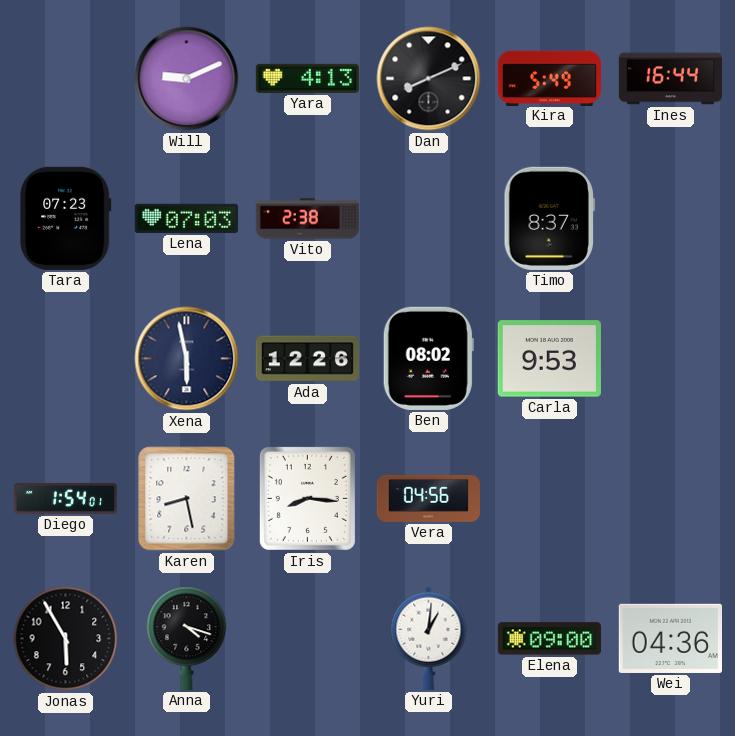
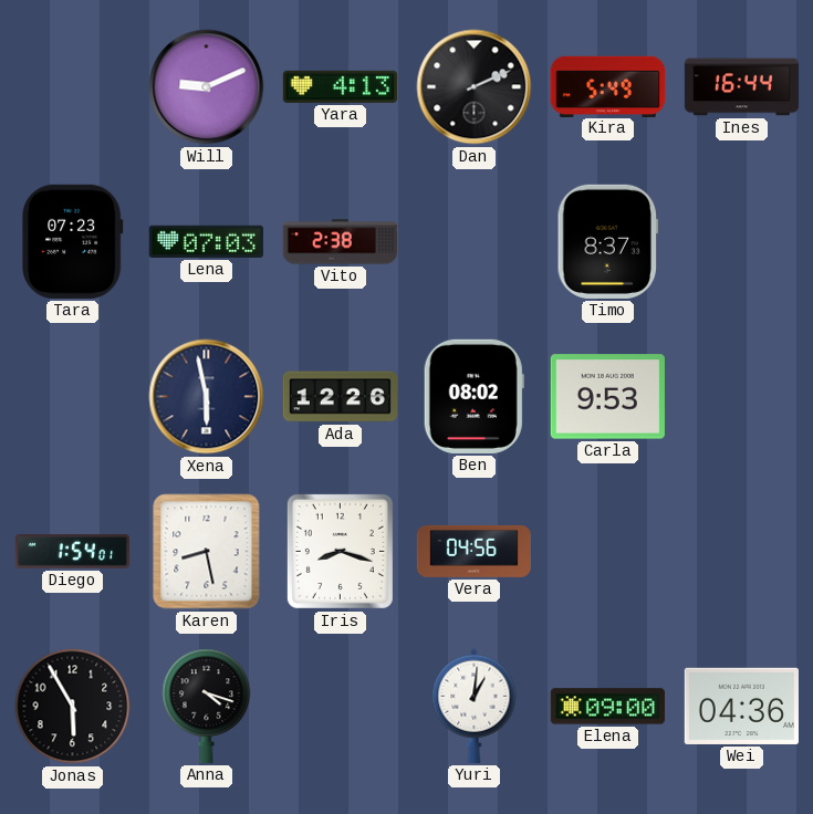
Dan: 8:11 -> 2:11 (475, 87)
Iris: 8:16 -> 8:18 (340, 551)
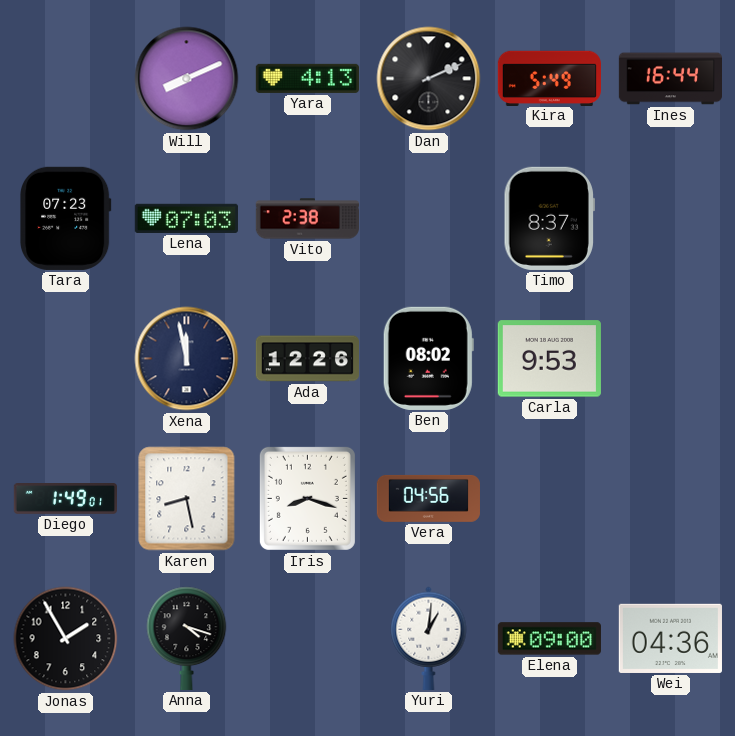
Will: 9:11 -> 8:11 (187, 79)
Xena: 5:58 -> 11:58 (187, 359)
Diego: 1:54 -> 1:49 (65, 499)
Jonas: 5:55 -> 1:55 (66, 639)
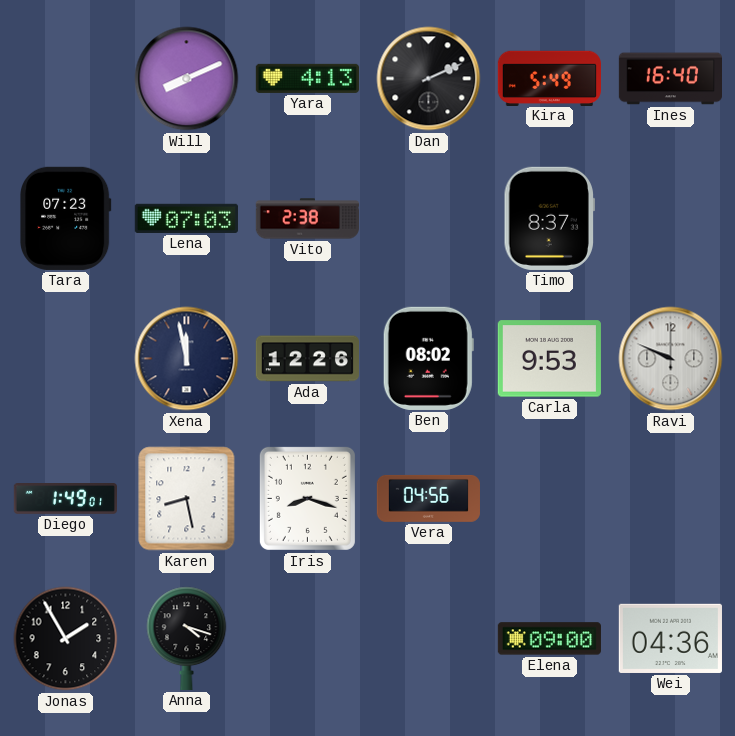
Ines: 16:44 -> 16:40 (670, 79)
Ravi: none -> 9:49 (671, 359)
Yuri: 1:01 -> none (429, 638)
